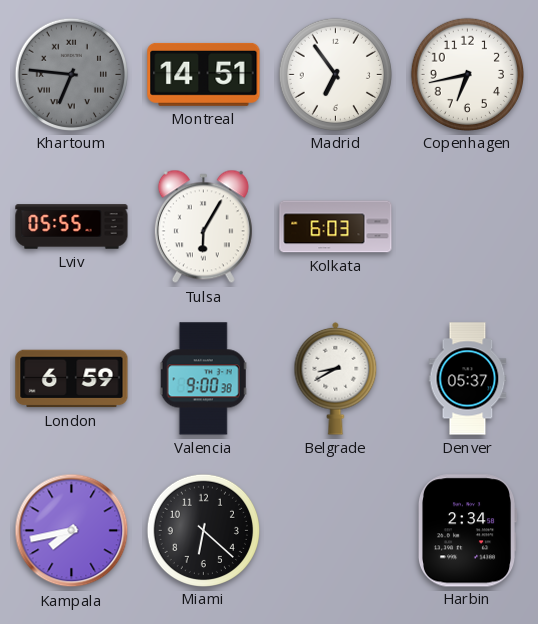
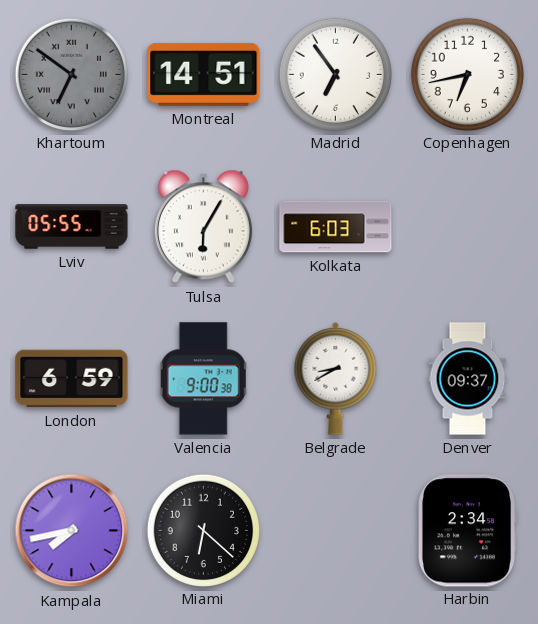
Khartoum: 6:46 -> 6:51 (71, 74)
Denver: 05:37 -> 09:37 (468, 379)
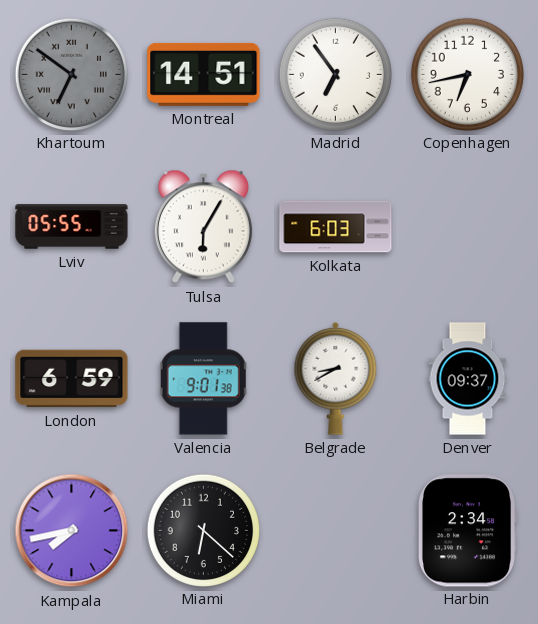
Valencia: 9:00 -> 9:01 (204, 379)
